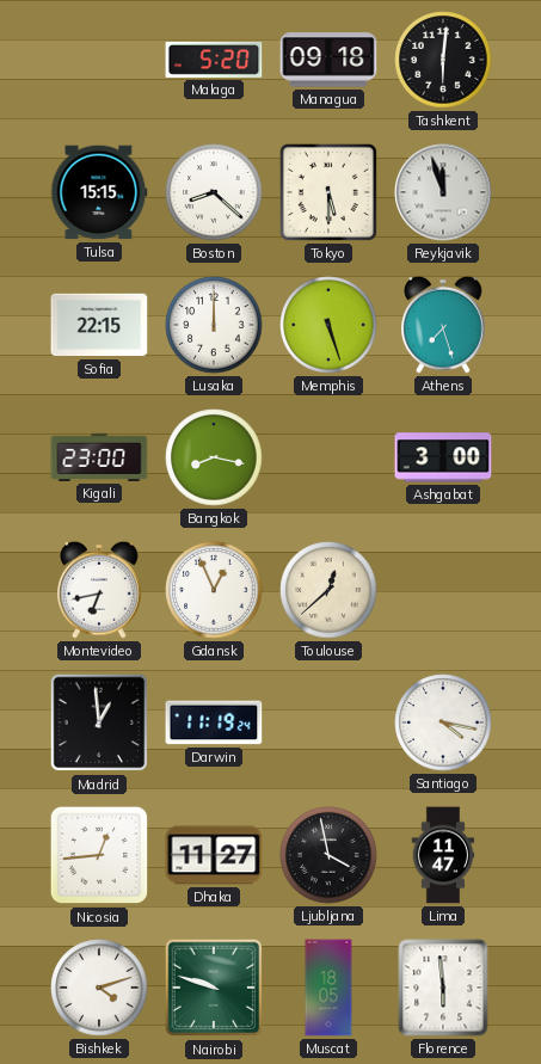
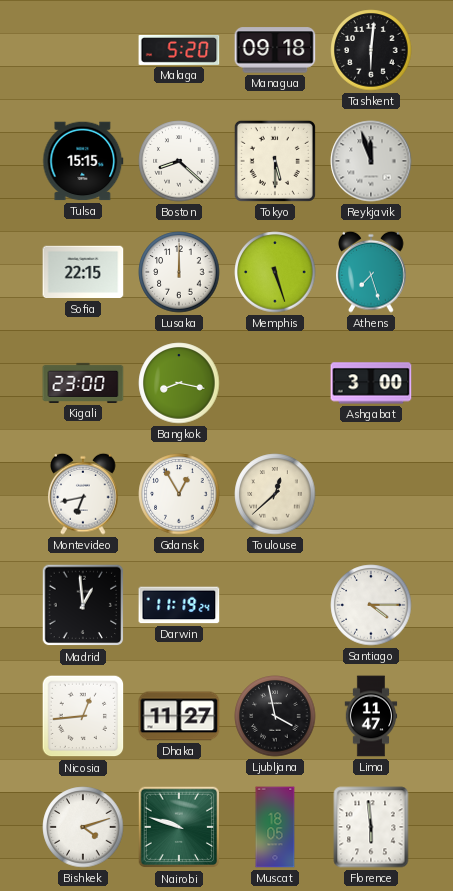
Gdansk: 12:56 -> 12:55 (179, 494)
Santiago: 4:17 -> 4:15 (371, 605)
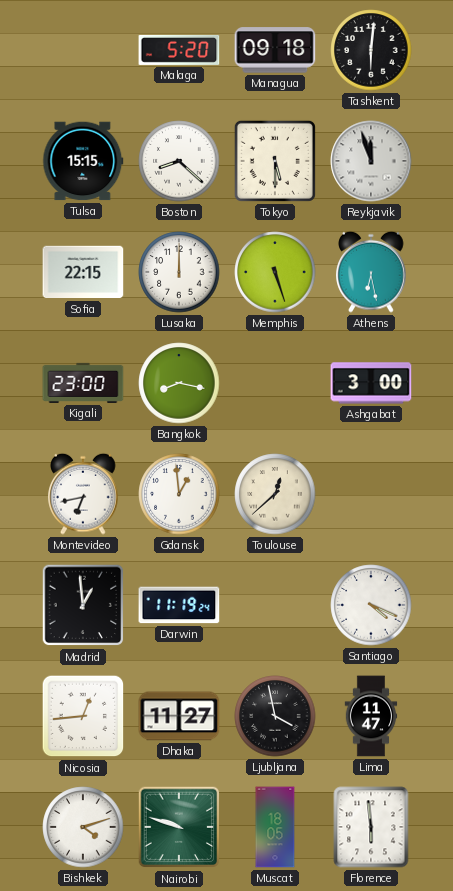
Athens: 7:27 -> 6:28 (371, 272)
Gdansk: 12:55 -> 12:59 (179, 494)
Santiago: 4:15 -> 4:19 (371, 605)
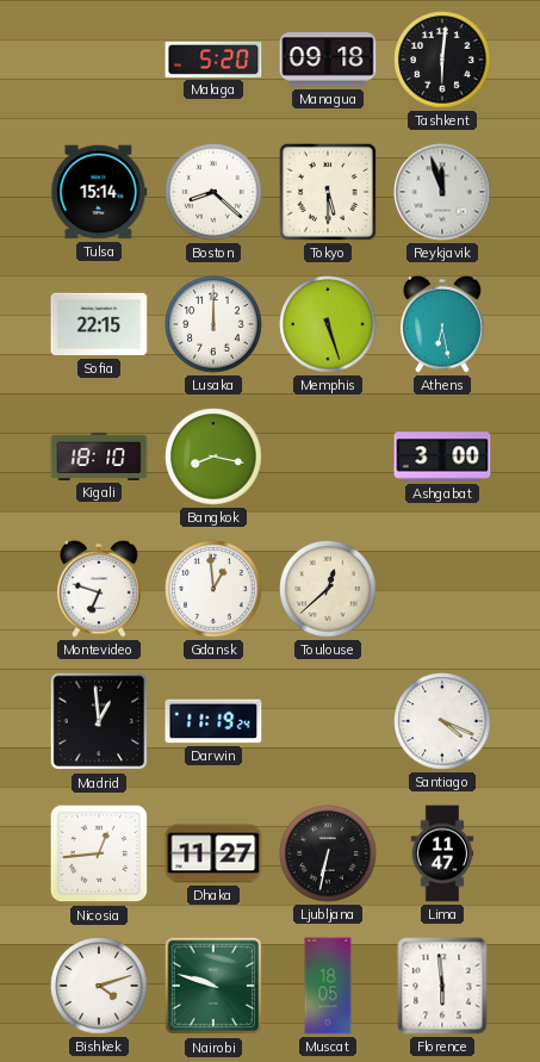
Tulsa: 15:15 -> 15:14 (99, 192)
Kigali: 23:00 -> 18:10 (99, 457)
Montevideo: 6:43 -> 6:48 (99, 589)
Ljubljana: 3:58 -> 6:32 (328, 853)
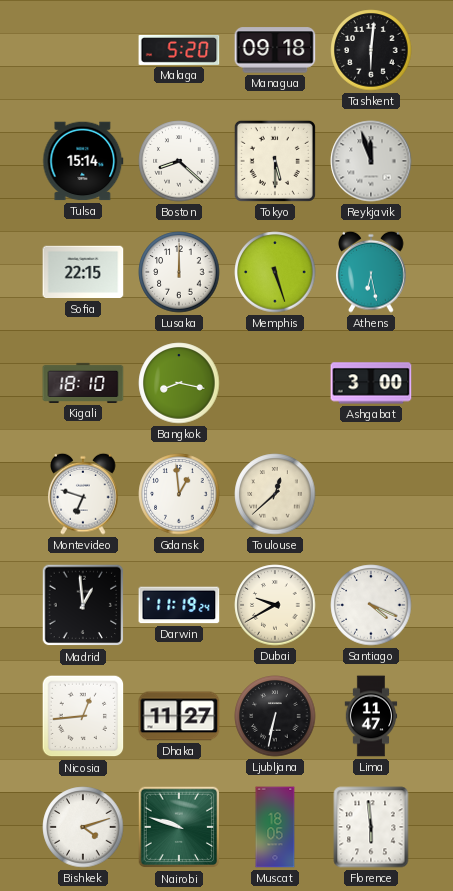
Dubai: none -> 9:40 (275, 605)
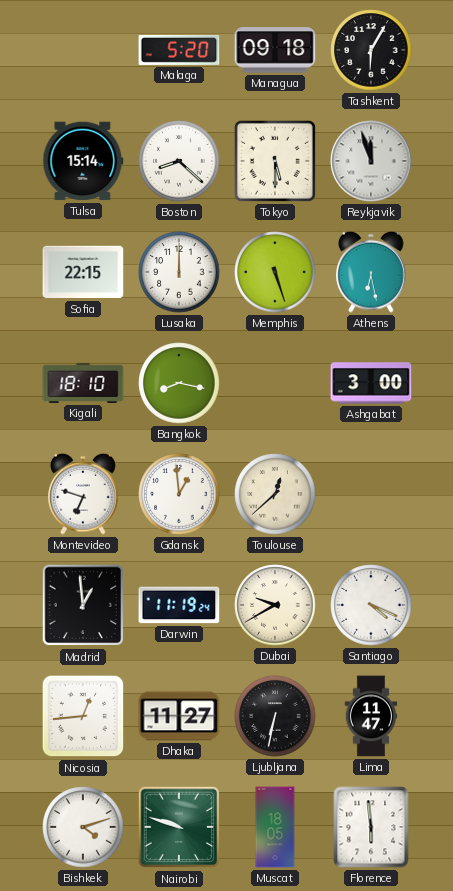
Tashkent: 6:01 -> 6:05 (371, 50)
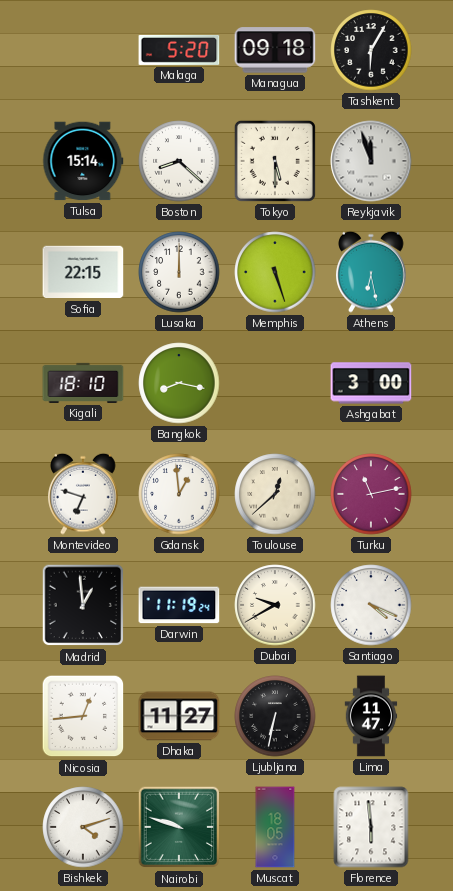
Turku: none -> 11:13 (371, 494)
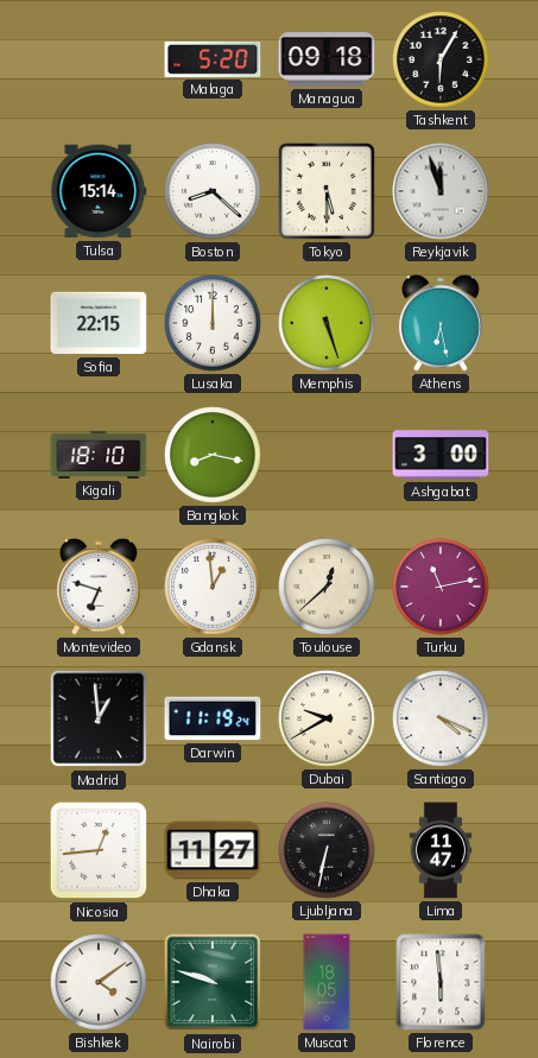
Bishkek: 4:12 -> 4:09 (99, 982)
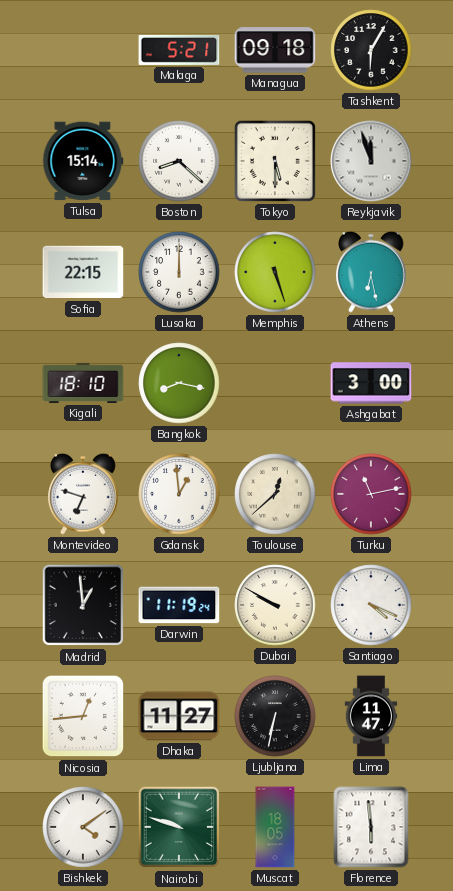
Malaga: 5:20 -> 5:21 (179, 50)
Dubai: 9:40 -> 9:50 (275, 605)
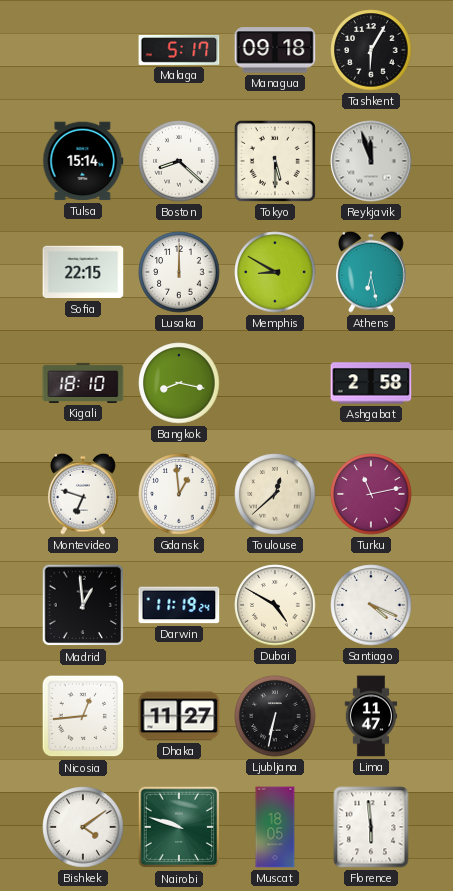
Malaga: 5:21 -> 5:17 (179, 50)
Memphis: 5:27 -> 8:50 (275, 272)
Ashgabat: 3:00 -> 2:58 (371, 383)
Dubai: 9:50 -> 4:50 (275, 605)
